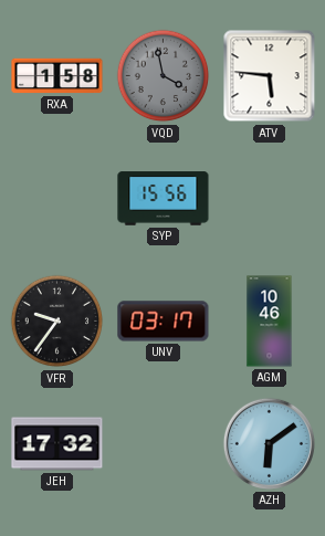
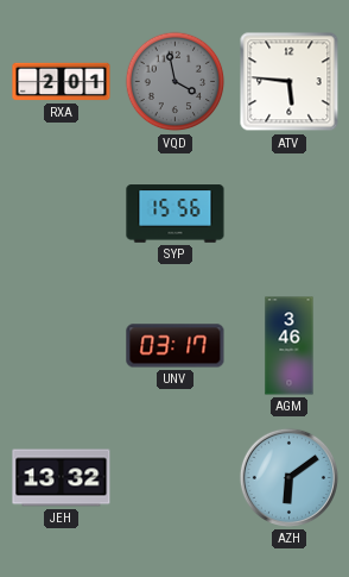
RXA: 1:58 -> 2:01 (62, 82)
VFR: 9:36 -> none (57, 322)
AGM: 10:46 -> 3:46 (290, 346)
JEH: 17:32 -> 13:32 (62, 478)
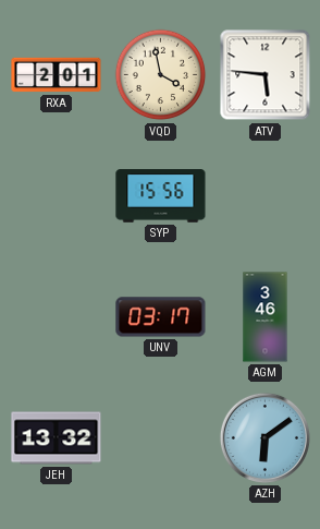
VQD dial: grey -> cream (161, 75)
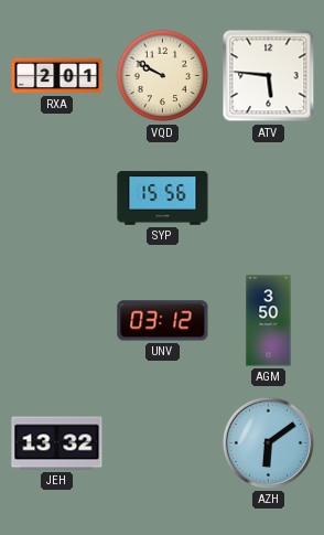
VQD: 3:58 -> 9:50 (163, 76)
UNV: 03:17 -> 03:12 (163, 321)
AGM: 3:46 -> 3:50 (269, 321)
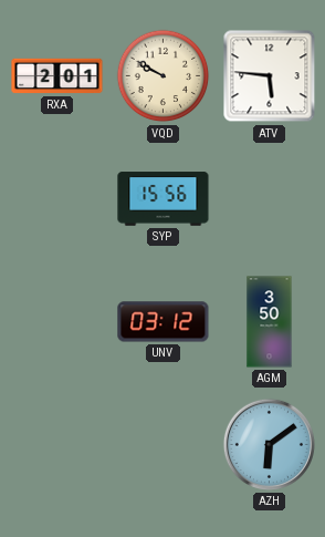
JEH: 13:32 -> none (57, 443)
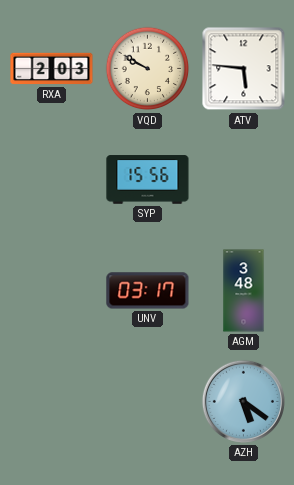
RXA: 2:01 -> 2:03 (52, 69)
UNV: 03:12 -> 03:17 (148, 291)
AGM: 3:50 -> 3:48 (244, 291)
AZH: 6:09 -> 5:21 (243, 401)
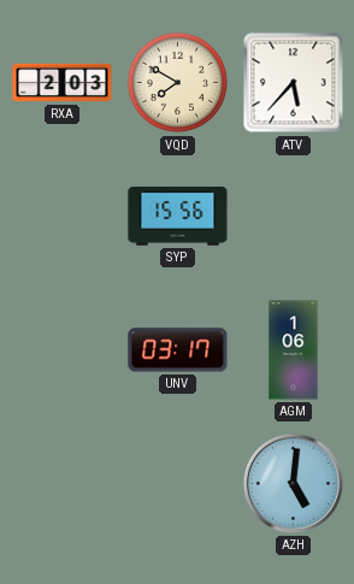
VQD: 9:50 -> 7:50 (178, 83)
ATV: 5:46 -> 5:37 (294, 83)
AGM: 3:48 -> 1:06 (294, 350)
AZH: 5:21 -> 5:01 (293, 483)
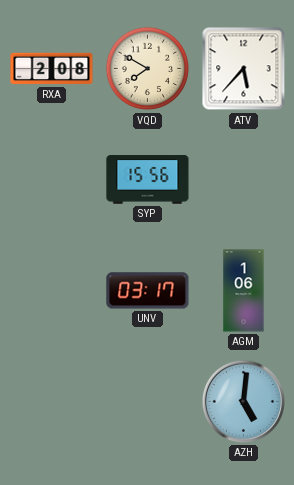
RXA: 2:03 -> 2:08 (52, 69)
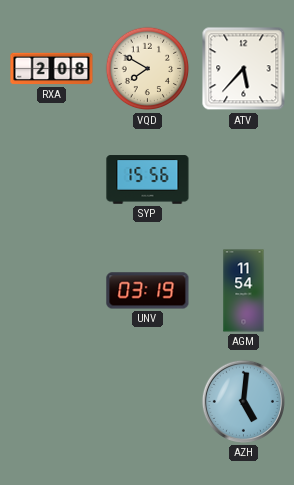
UNV: 03:17 -> 03:19 (148, 291)
AGM: 1:06 -> 11:54 (244, 291)
